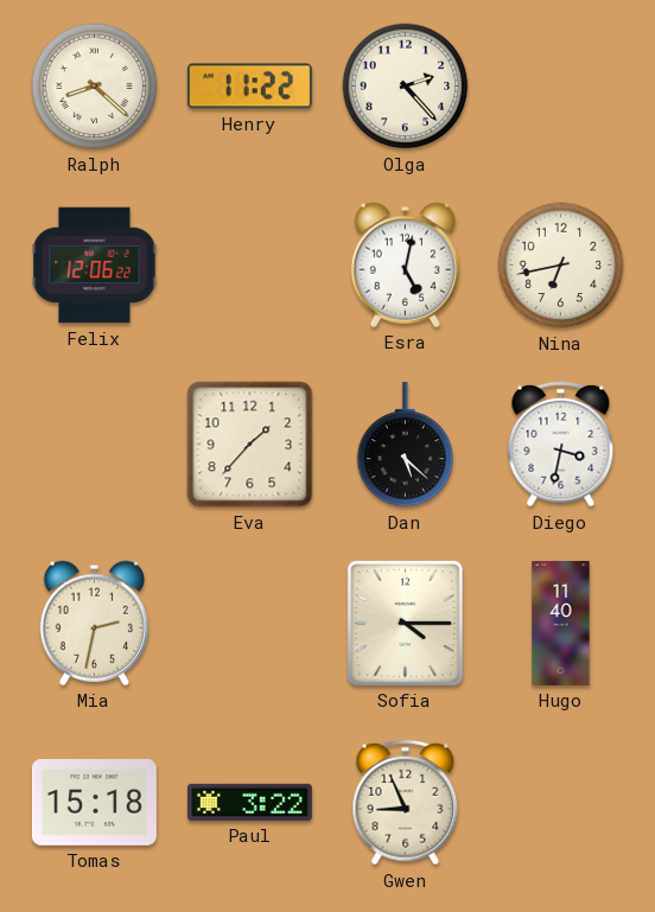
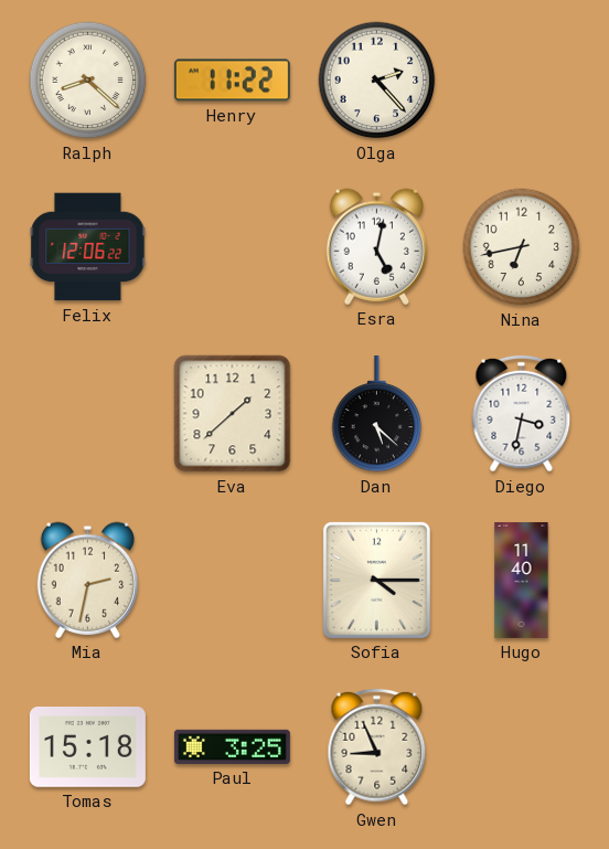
Eva: 1:37 -> 1:38 (233, 414)
Paul: 3:22 -> 3:25 (232, 746)
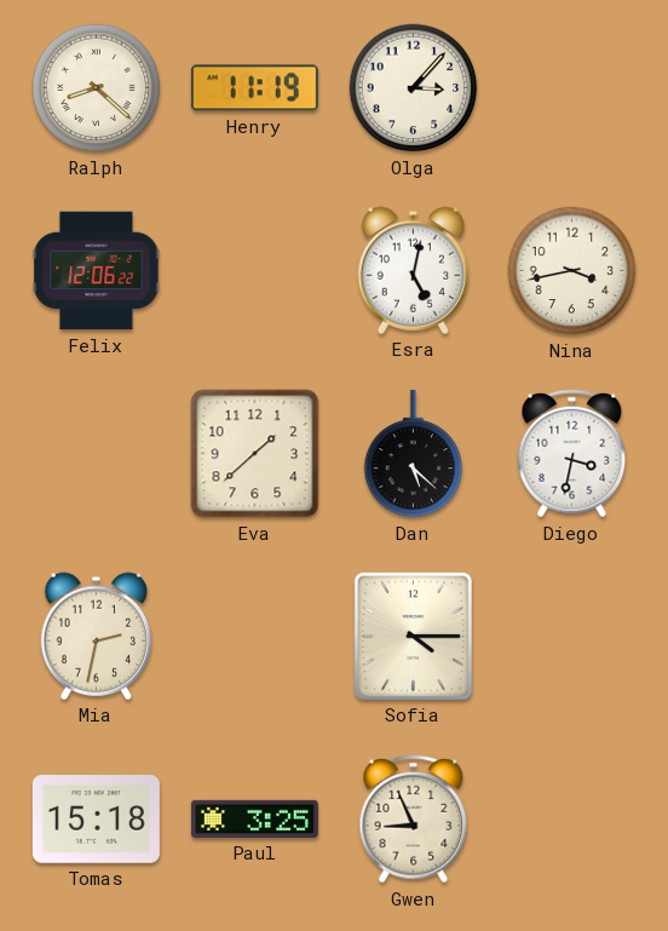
Henry: 11:22 -> 11:19 (254, 88)
Olga: 2:23 -> 3:07 (414, 88)
Nina: 6:43 -> 3:43 (572, 271)
Hugo: 11:40 -> none (522, 580)
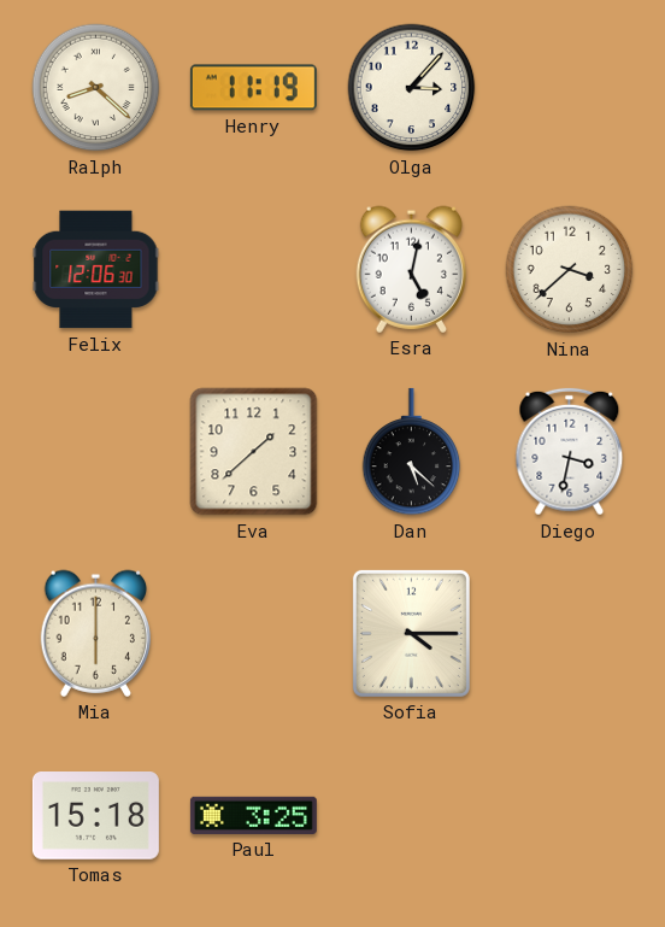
Felix: 12:06:22 -> 12:06:30 (96, 270)
Nina: 3:43 -> 3:38 (570, 270)
Mia: 2:32 -> 6:00 (95, 633)
Gwen: 8:56 -> none (414, 820)
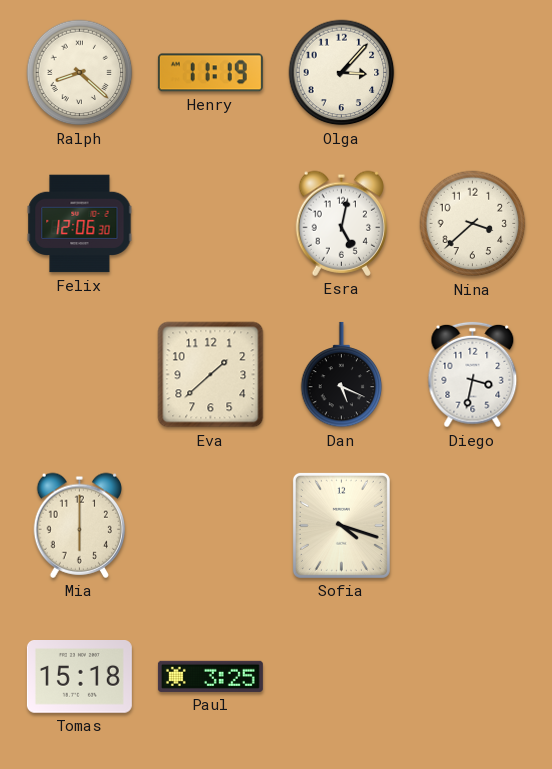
Dan: 5:22 -> 5:19 (342, 375)
Sofia: 4:15 -> 4:18 (341, 525)
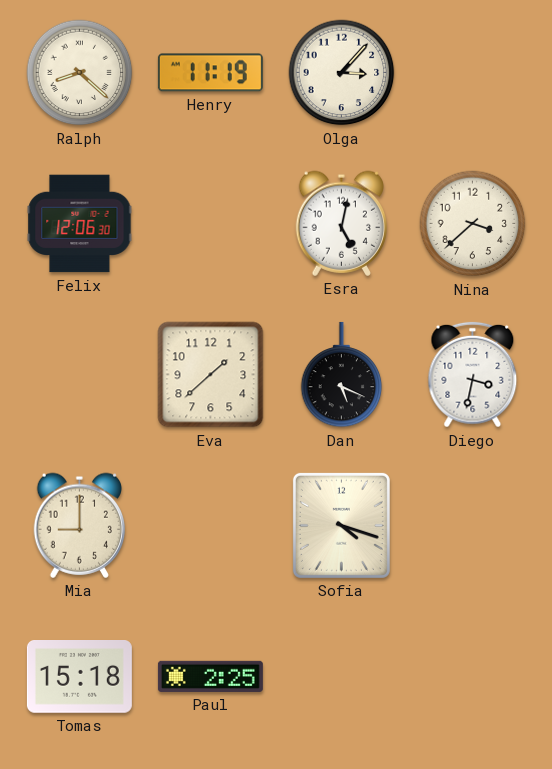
Mia: 6:00 -> 9:00 (79, 525)
Paul: 3:25 -> 2:25 (210, 676)
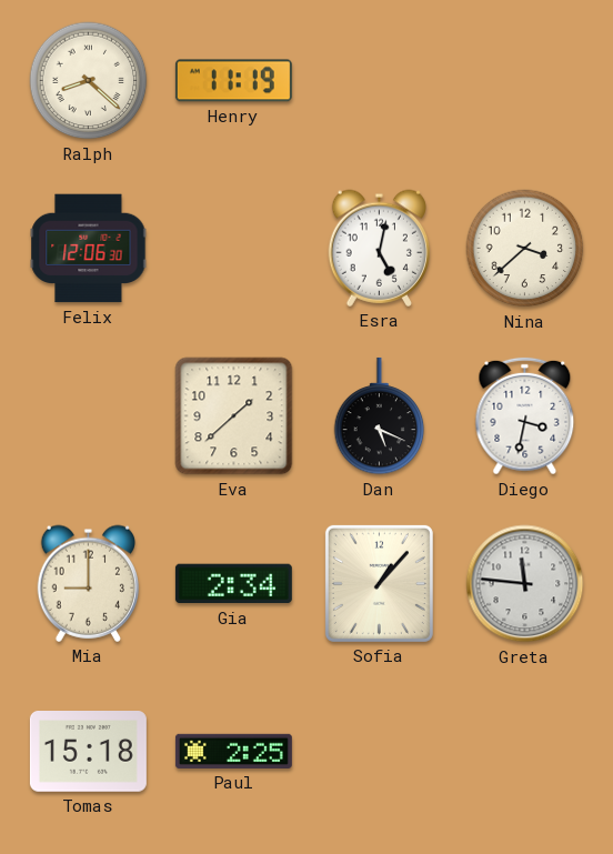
Olga: 3:07 -> none (342, 73)
Gia: none -> 2:34 (233, 584)
Sofia: 4:18 -> 1:07 (379, 583)
Greta: none -> 11:46 (525, 584)
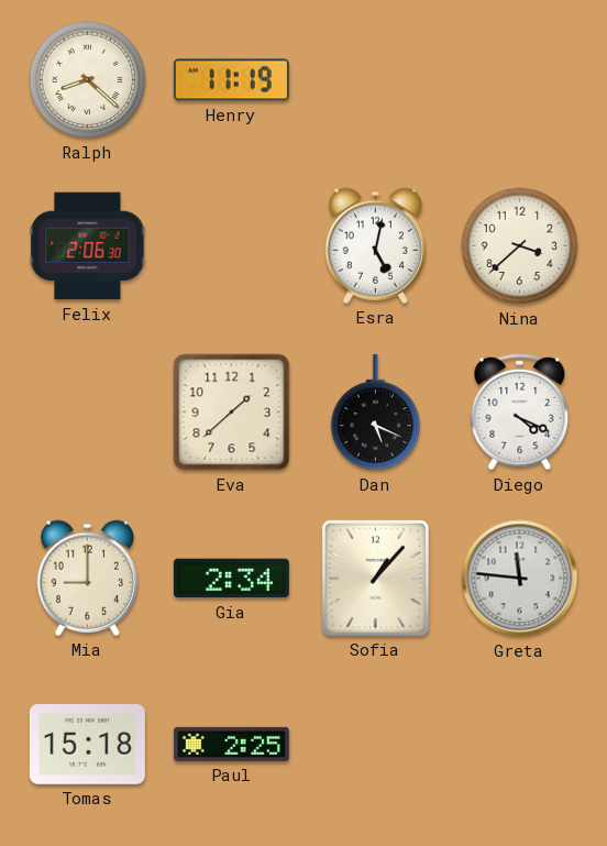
Felix: 12:06 -> 2:06 (88, 246)
Diego: 3:32 -> 4:19 (520, 413)
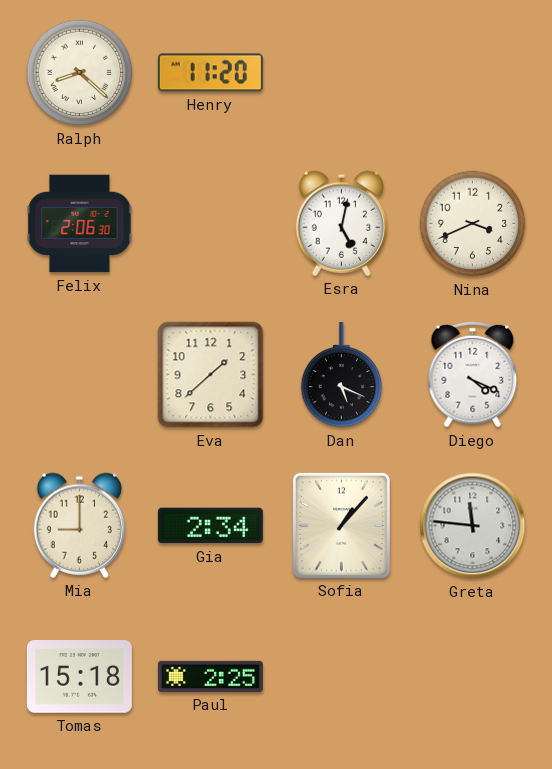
Henry: 11:19 -> 11:20 (210, 73)
Nina: 3:38 -> 3:41 (473, 224)
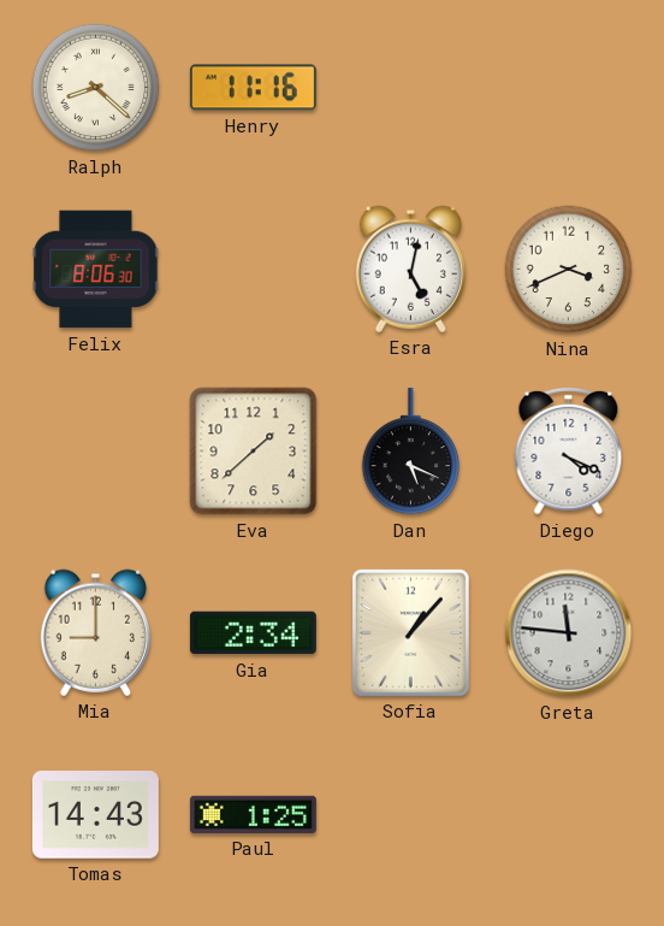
Henry: 11:20 -> 11:16 (253, 88)
Felix: 2:06 -> 8:06 (96, 270)
Tomas: 15:18 -> 14:43 (95, 815)
Paul: 2:25 -> 1:25 (253, 814)
